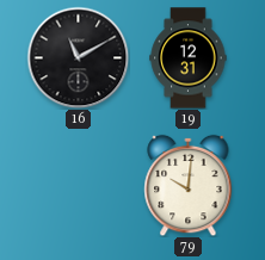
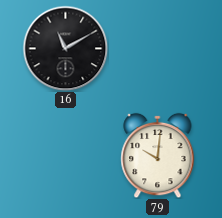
19: 12:31 -> none (189, 58)
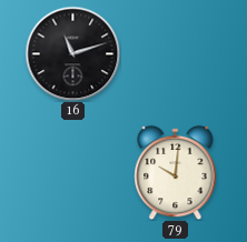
16: 11:10 -> 11:12 (72, 53)
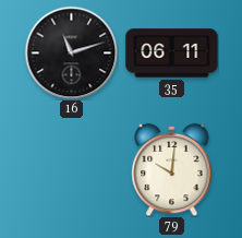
35: none -> 06:11 (172, 53)
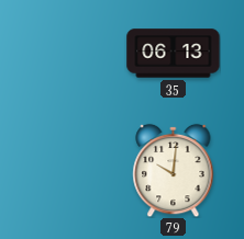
16: 11:12 -> none (71, 52)
35: 06:11 -> 06:13 (174, 54)
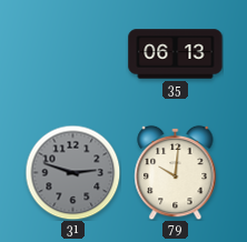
31: none -> 2:48 (72, 172)
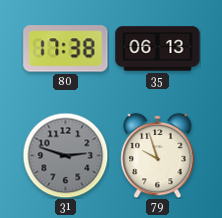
80: none -> 17:38 (66, 49)
79: 10:01 -> 9:57 (158, 155)
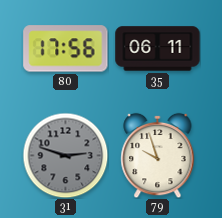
80: 17:38 -> 17:56 (66, 49)
35: 06:13 -> 06:11 (158, 49)
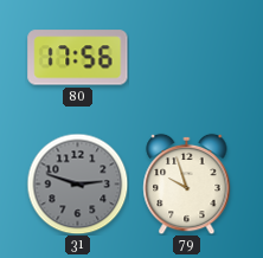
35: 06:11 -> none (158, 49)
